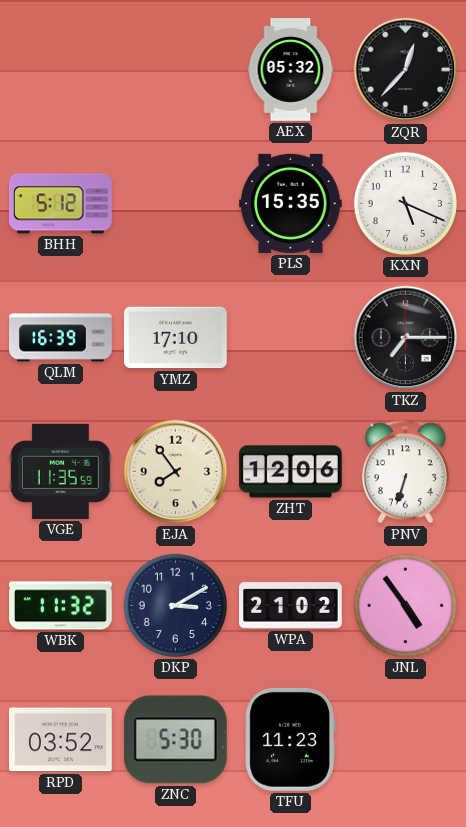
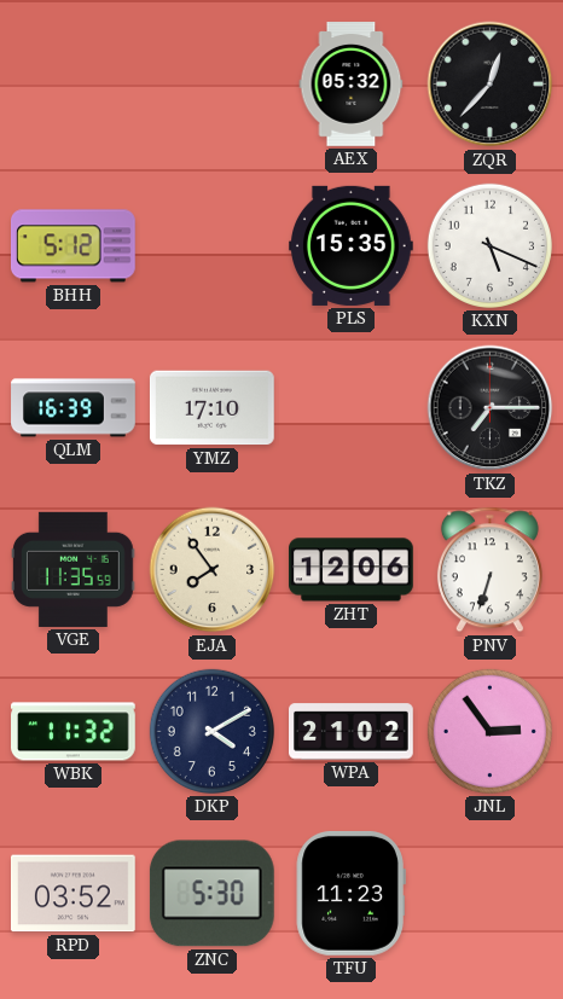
DKP: 3:10 -> 4:10 (211, 731)
JNL: 4:54 -> 2:54 (489, 731)
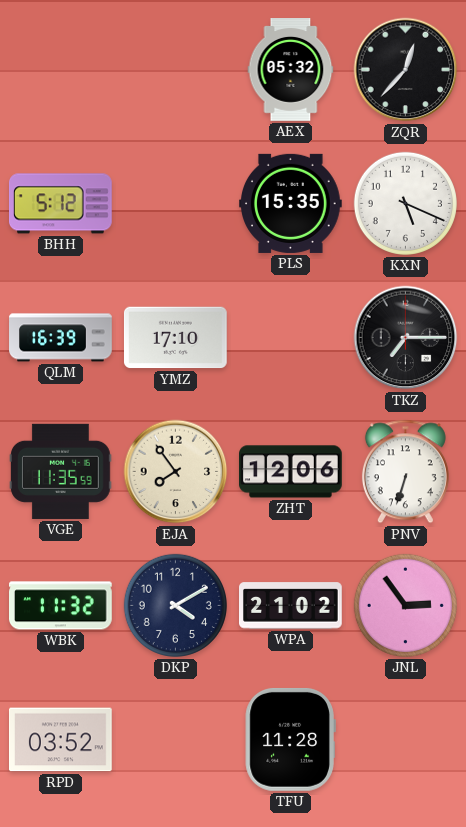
ZNC: 5:30 -> none (211, 894)
TFU: 11:23 -> 11:28 (290, 739)
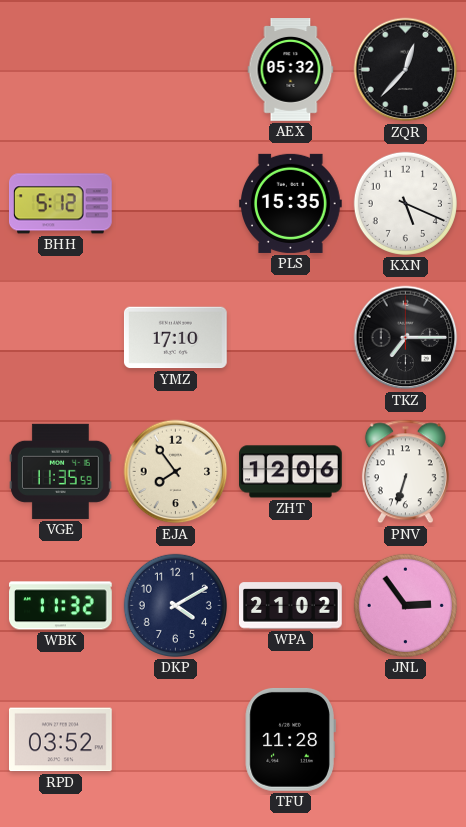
QLM: 16:39 -> none (61, 338)
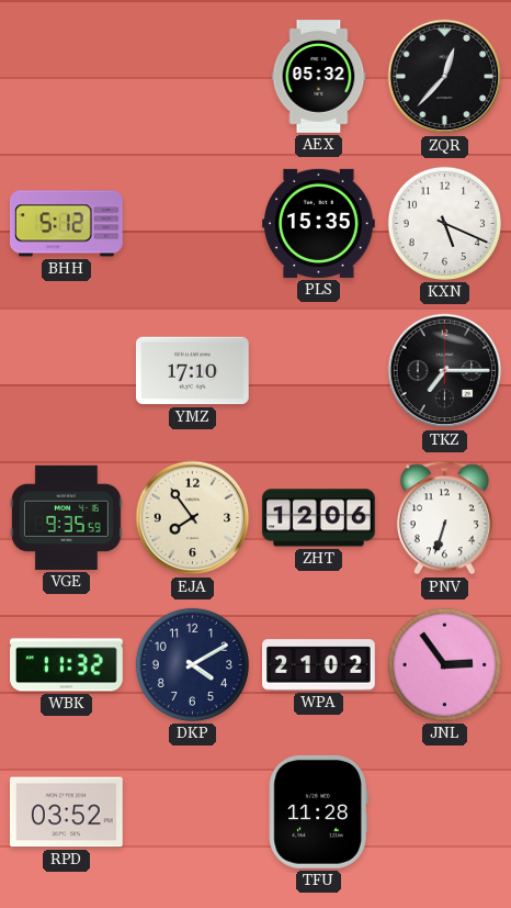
VGE: 11:35 -> 9:35 (67, 517)
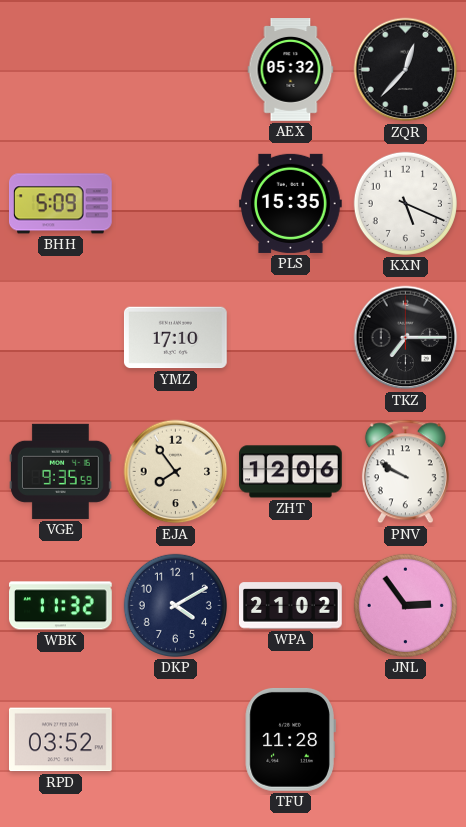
BHH: 5:12 -> 5:09 (61, 204)
PNV: 6:33 -> 9:50 (405, 472)
